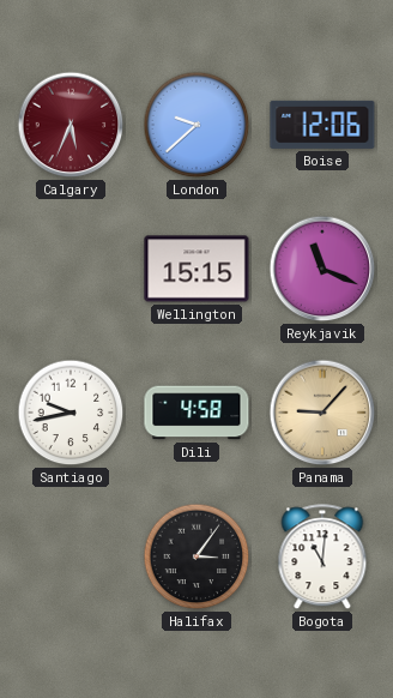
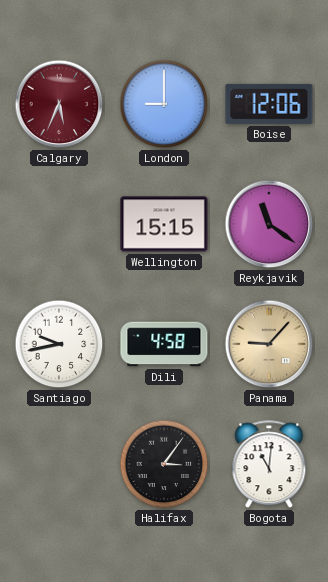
London: 9:38 -> 9:00 (164, 104)
Reykjavik: 11:19 -> 11:21 (269, 224)
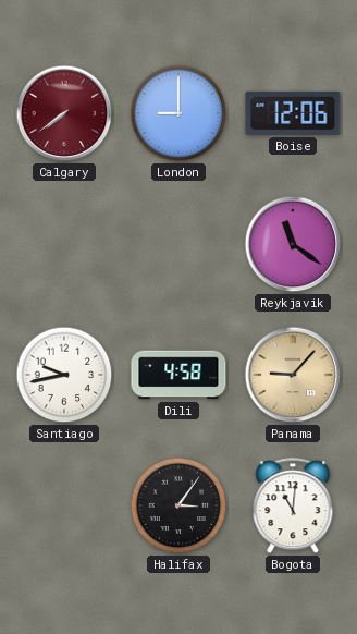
Calgary: 5:34 -> 7:39 (64, 113)
Wellington: 15:15 -> none (164, 224)
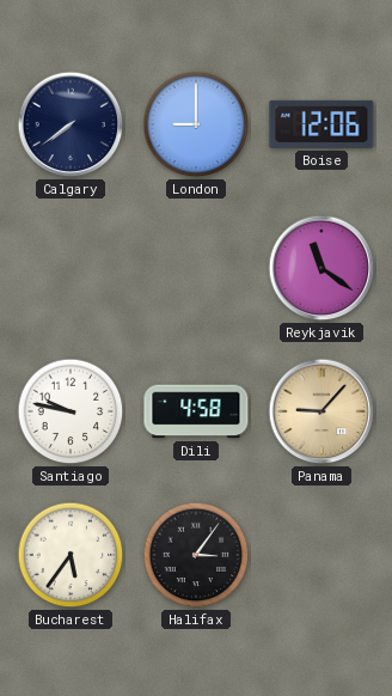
Calgary dial: burgundy -> navy (71, 124)
Santiago: 9:43 -> 9:47 (71, 411)
Bucharest: none -> 5:36 (71, 555)
Bogota: 11:01 -> none (293, 507)
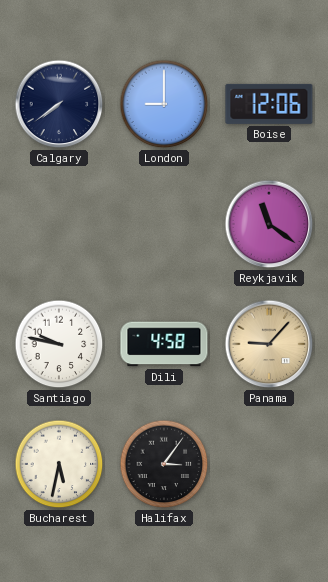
Bucharest: 5:36 -> 5:32 (59, 464)
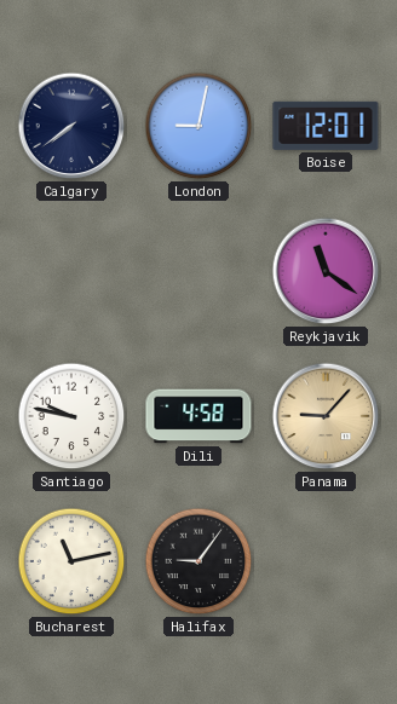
London: 9:00 -> 9:02 (198, 126)
Boise: 12:06 -> 12:01 (326, 126)
Bucharest: 5:32 -> 11:13 (71, 561)
Halifax: 3:06 -> 9:06 (198, 561)
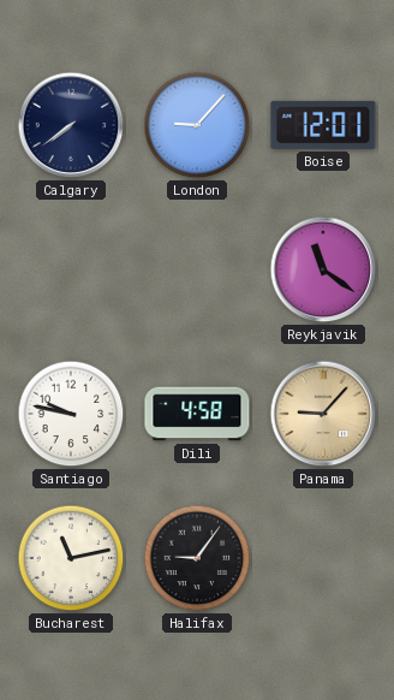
London: 9:02 -> 9:07 (197, 125)
